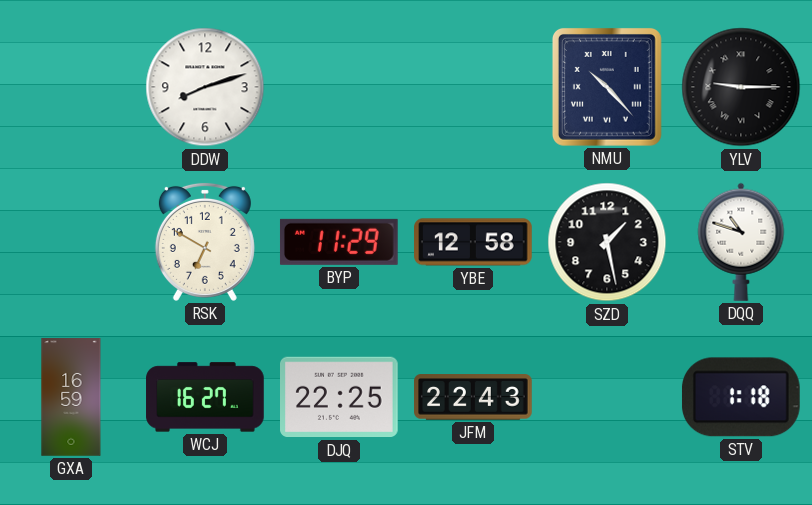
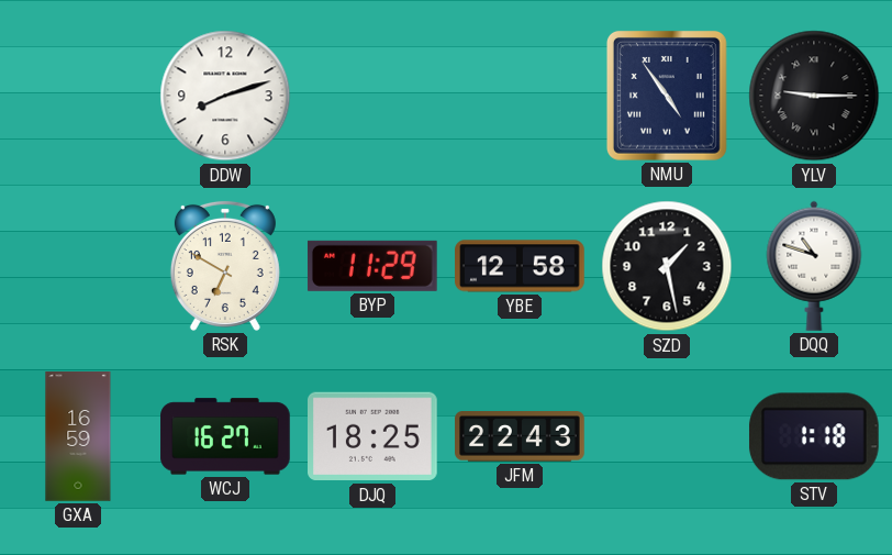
NMU: 10:23 -> 4:54 (667, 96)
DJQ: 22:25 -> 18:25 (373, 436)
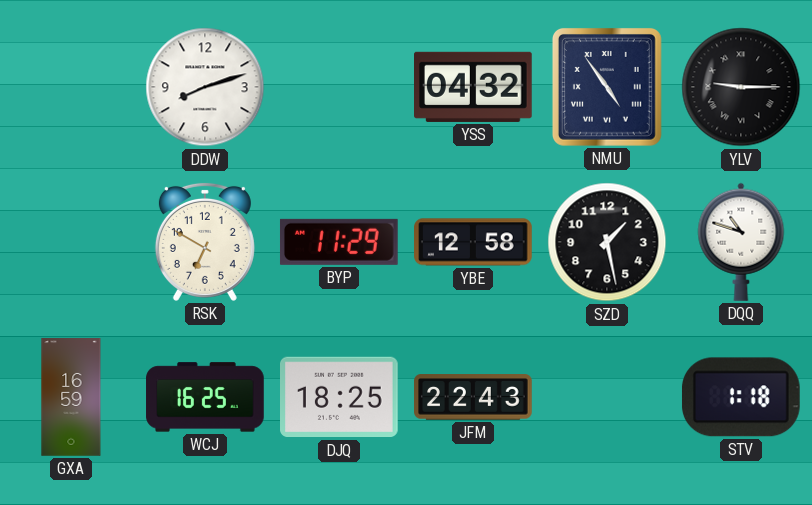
YSS: none -> 04:32 (474, 87)
WCJ: 16:27 -> 16:25 (205, 397)
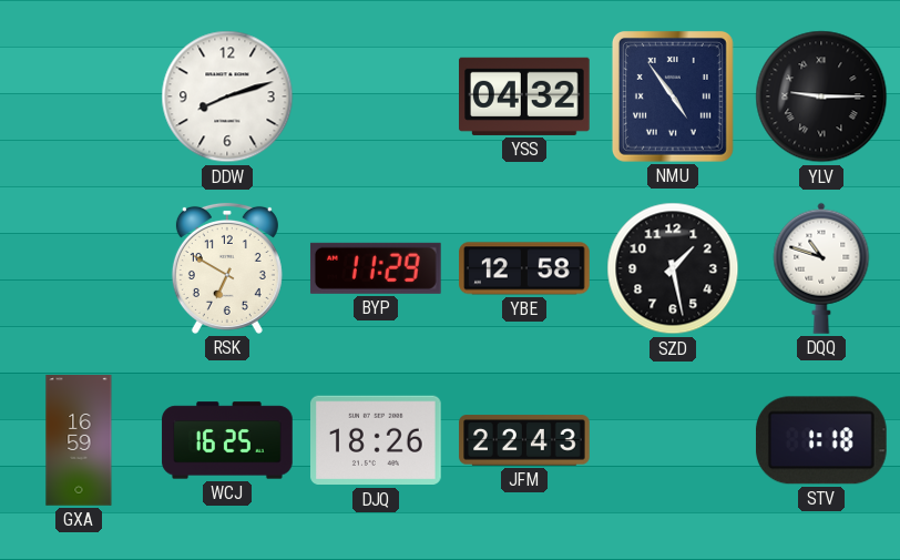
DJQ: 18:25 -> 18:26 (377, 440)
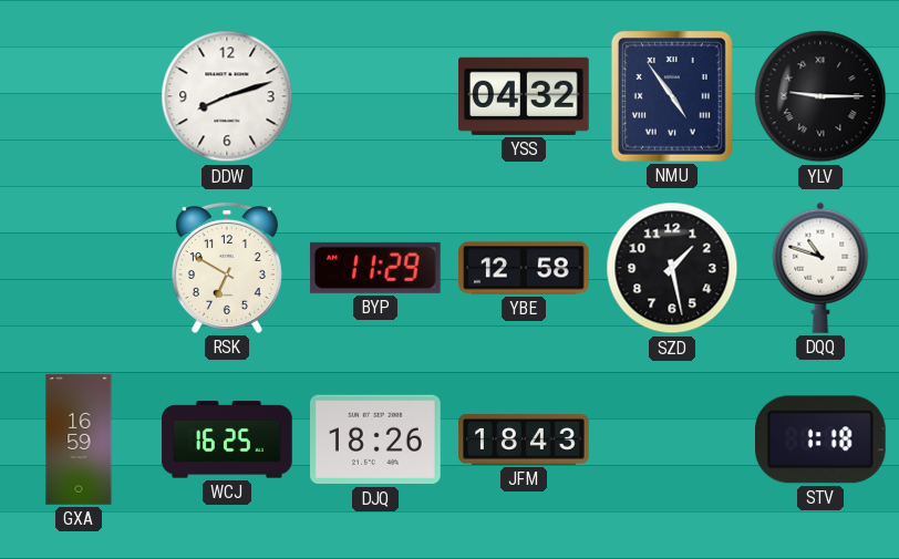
JFM: 22:43 -> 18:43 (524, 439)
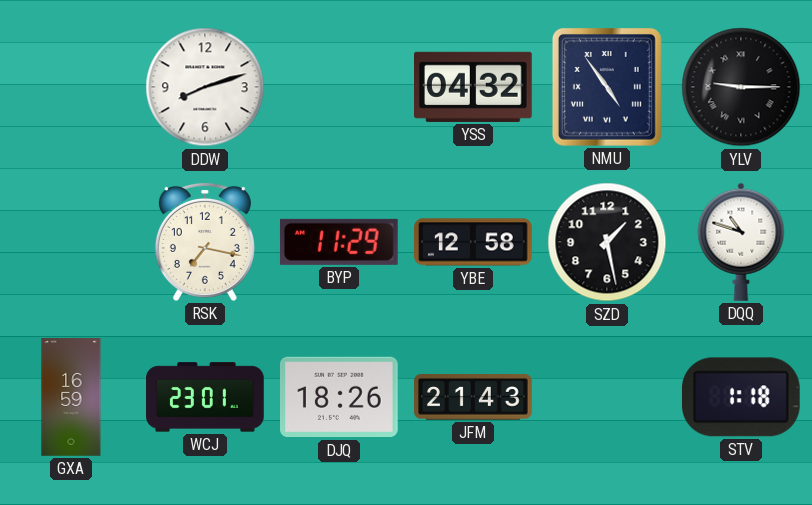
RSK: 6:50 -> 7:17 (205, 242)
WCJ: 16:25 -> 23:01 (205, 397)
JFM: 18:43 -> 21:43 (473, 397)
